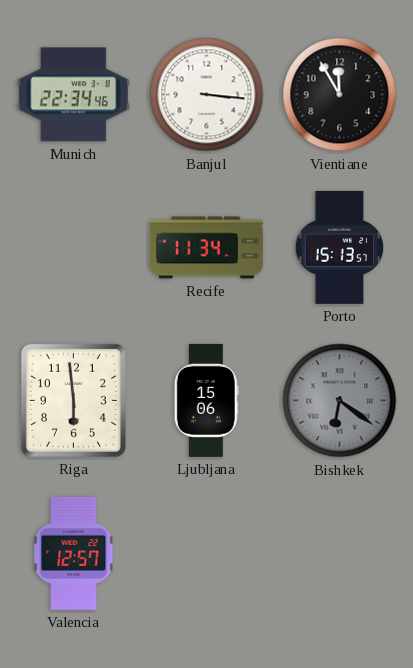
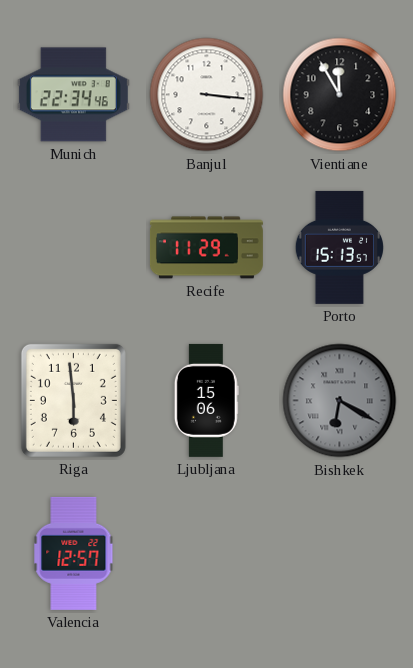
Recife: 11:34 -> 11:29 (206, 248)
Bishkek: 6:21 -> 6:20 (340, 401)
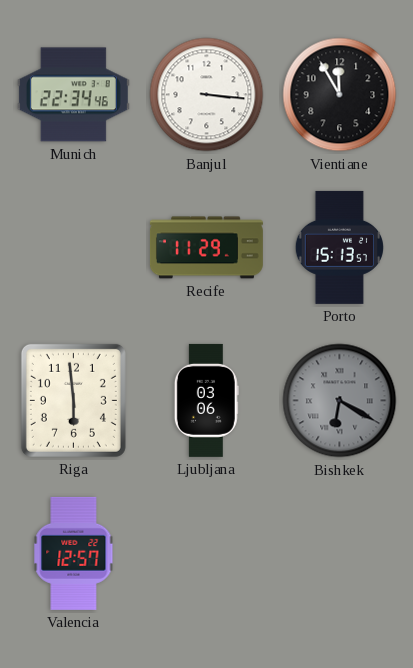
Ljubljana: 15:06 -> 03:06 (206, 400)
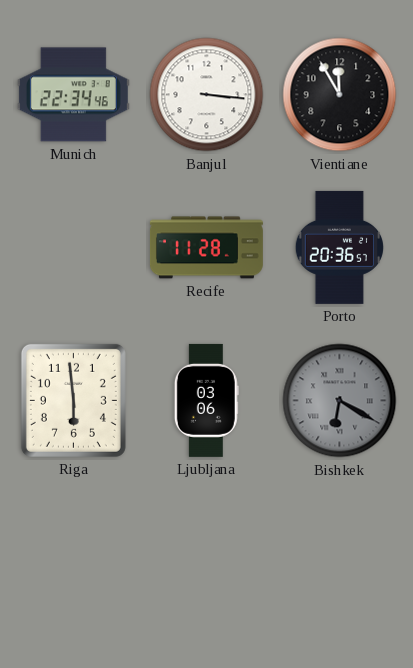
Recife: 11:29 -> 11:28 (206, 248)
Porto: 15:13 -> 20:36 (339, 247)
Valencia: 12:57 -> none (74, 553)
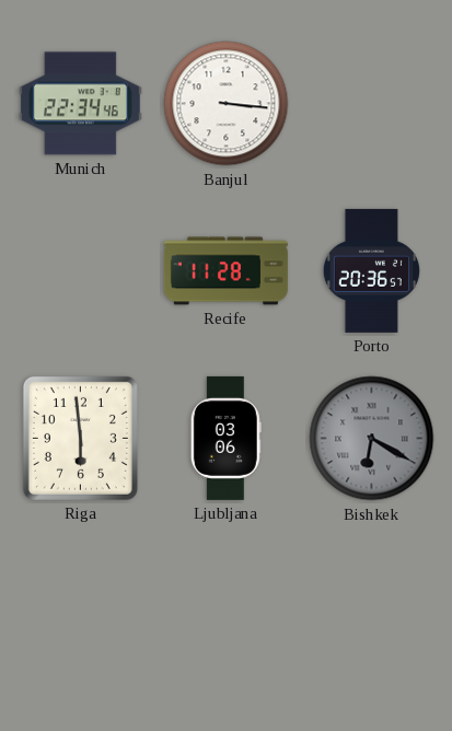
Vientiane: 11:55 -> none (340, 95)
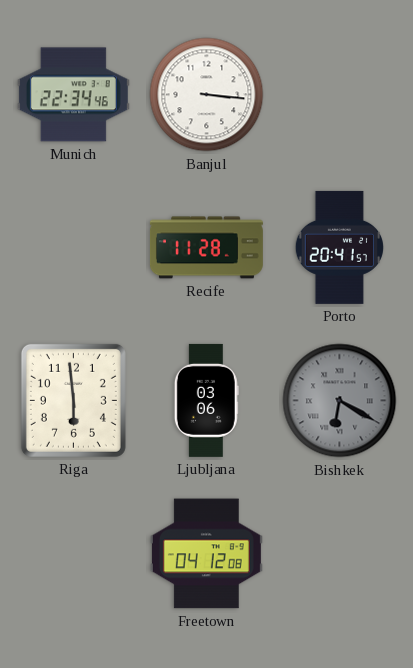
Porto: 20:36 -> 20:41 (339, 247)
Freetown: none -> 04:12 (206, 554)
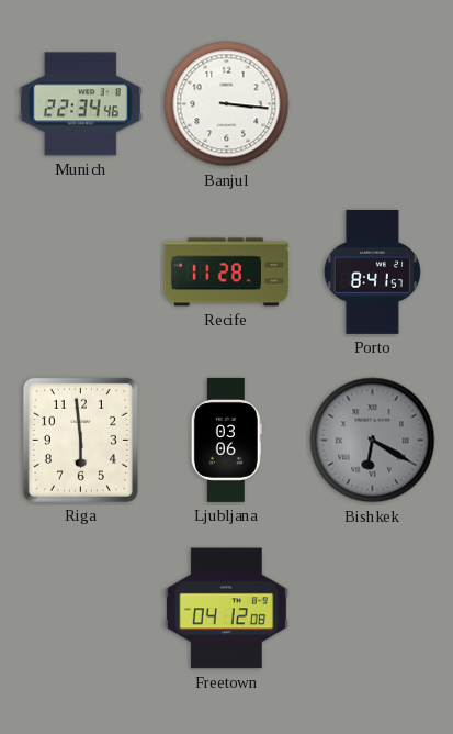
Porto: 20:41 -> 8:41 (372, 271)
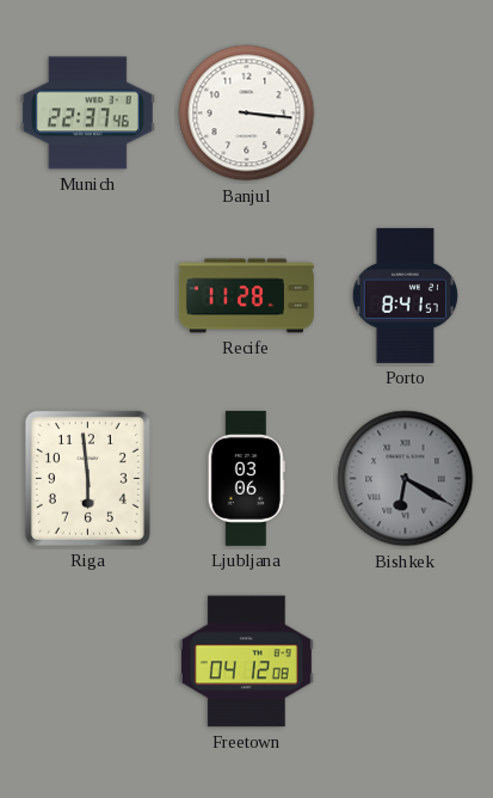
Munich: 22:34 -> 22:37 (87, 113)
